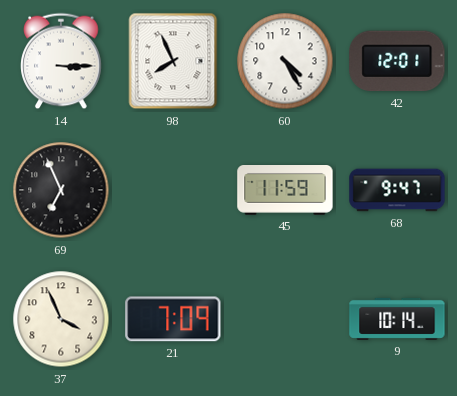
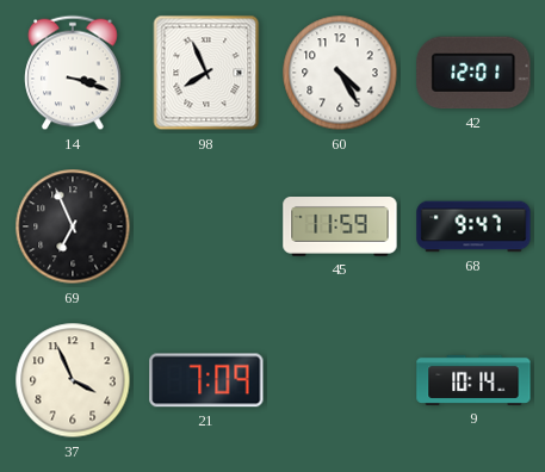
14: 3:15 -> 3:18 (73, 73)
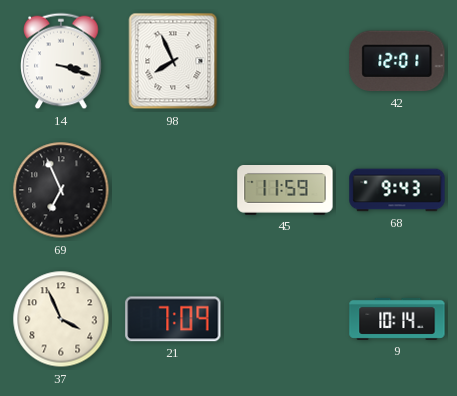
60: 4:25 -> none (340, 73)
68: 9:47 -> 9:43 (397, 190)
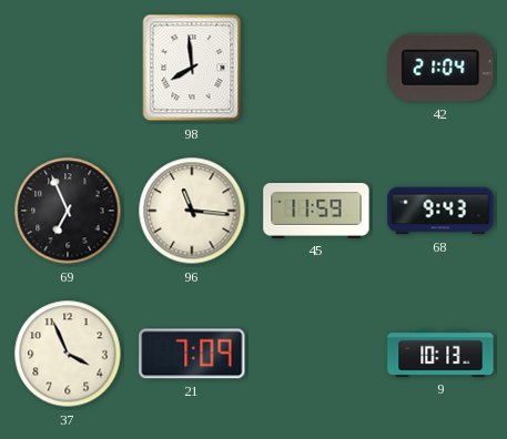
14: 3:18 -> none (61, 61)
98: 7:56 -> 7:59 (192, 68)
42: 12:01 -> 21:04 (440, 68)
96: none -> 11:16 (192, 211)
9: 10:14 -> 10:13 (440, 354)
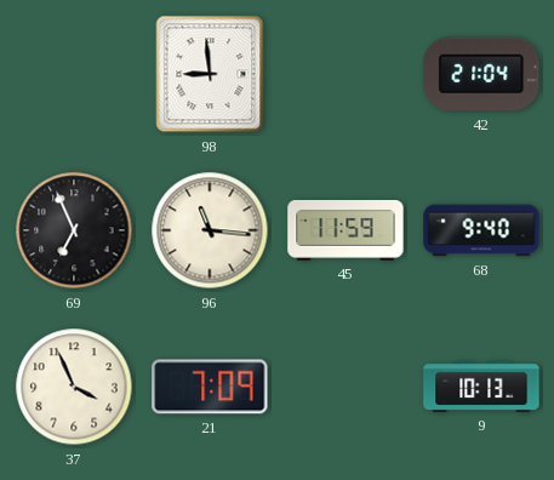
98: 7:59 -> 8:59 (210, 74)
68: 9:43 -> 9:40 (481, 230)
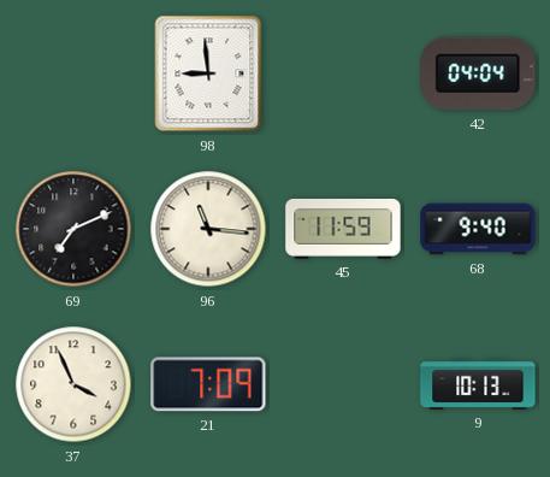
42: 21:04 -> 04:04 (478, 73)
69: 6:56 -> 7:11 (73, 229)
